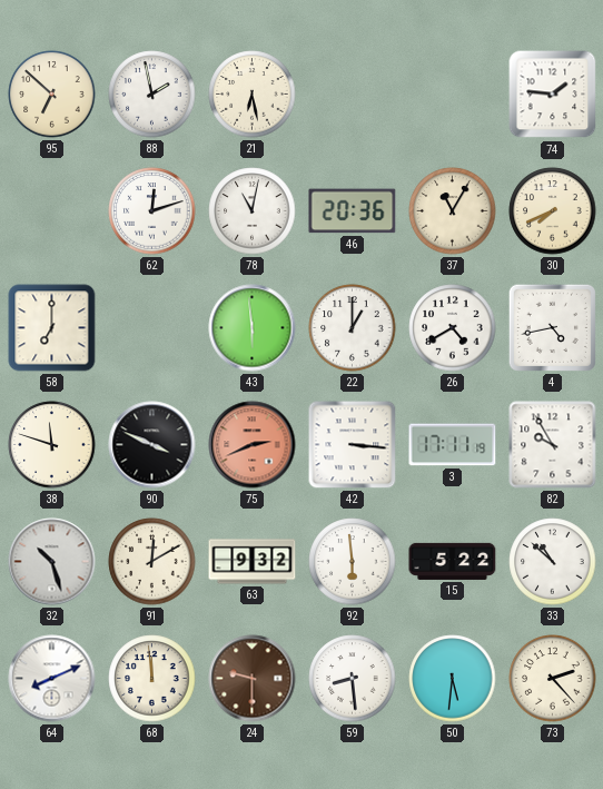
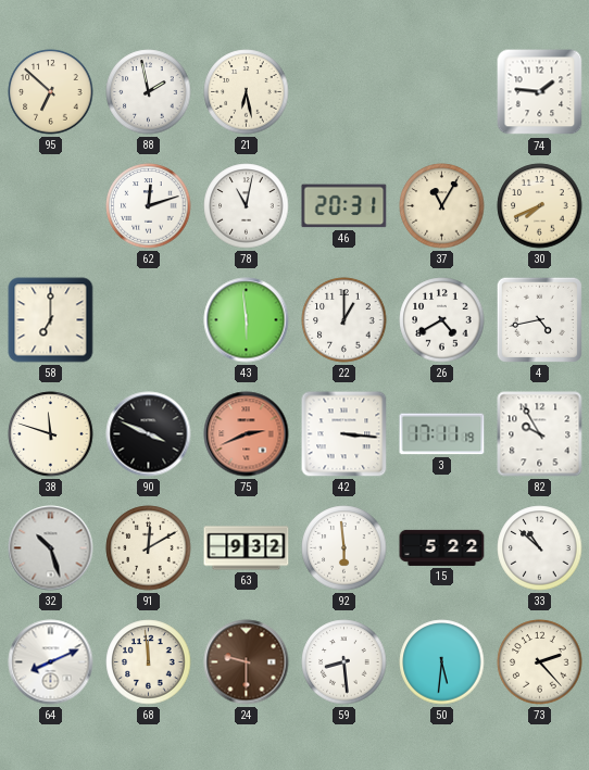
46: 20:36 -> 20:31 (344, 206)
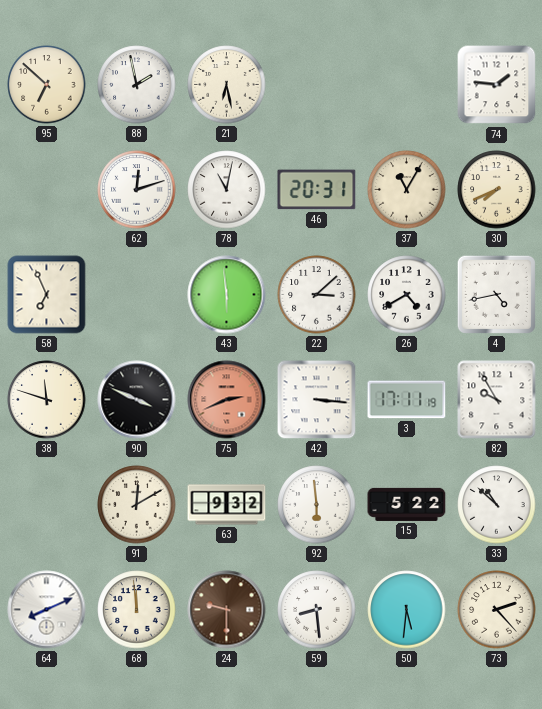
58: 7:00 -> 6:56 (47, 295)
22: 1:00 -> 3:08 (317, 295)
32: 10:27 -> none (51, 548)
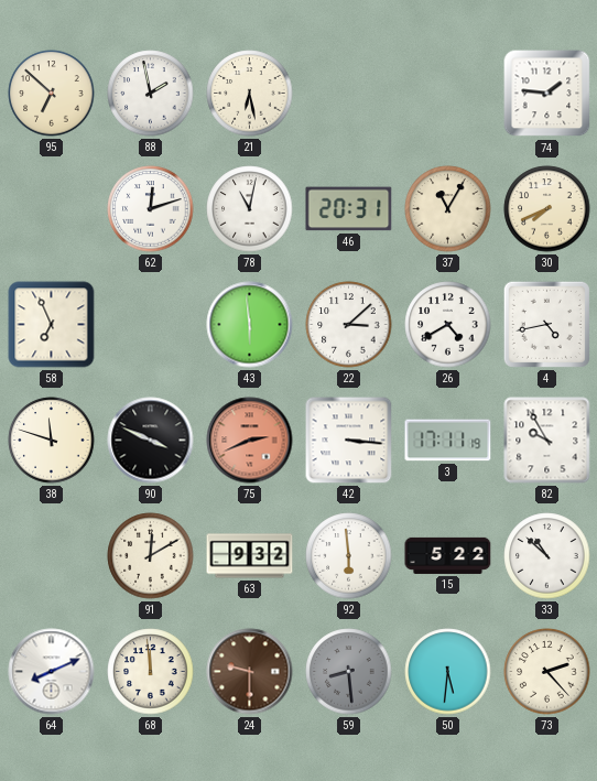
59 dial: white -> grey (349, 672)
